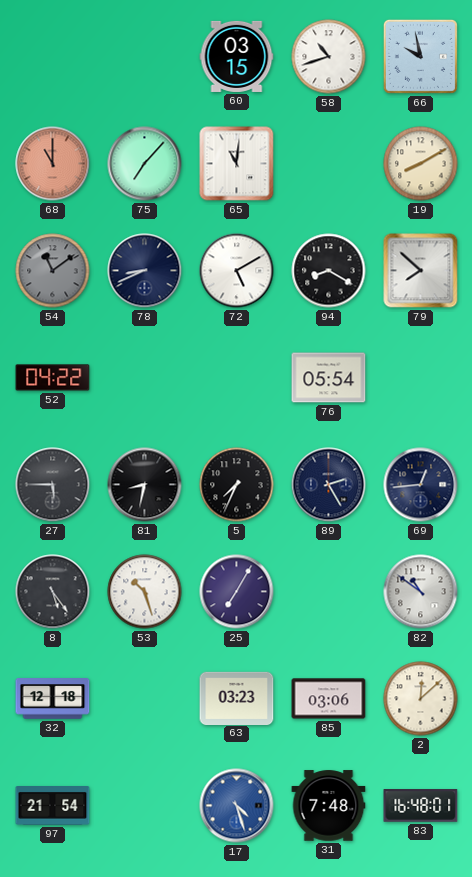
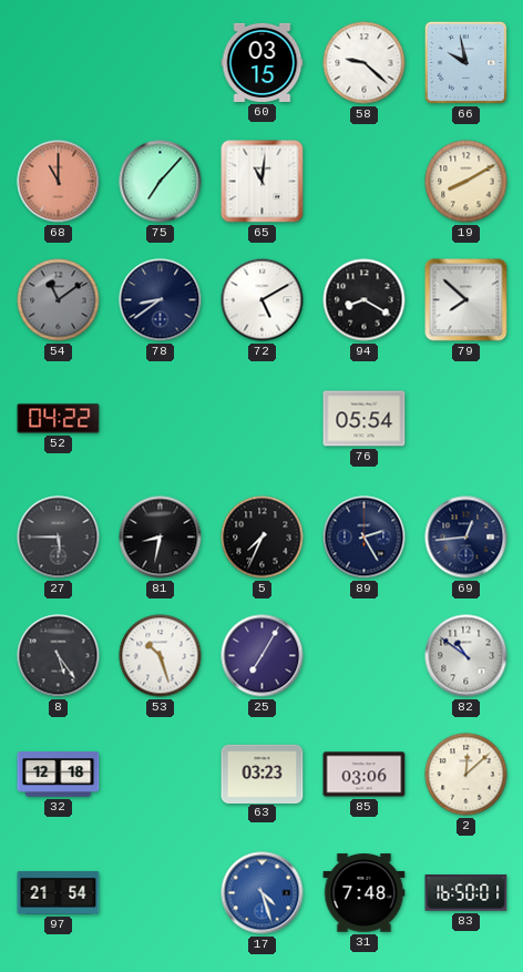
58: 10:42 -> 9:22 (365, 63)
78: 8:41 -> 8:39 (161, 300)
83: 16:48 -> 16:50 (466, 893)
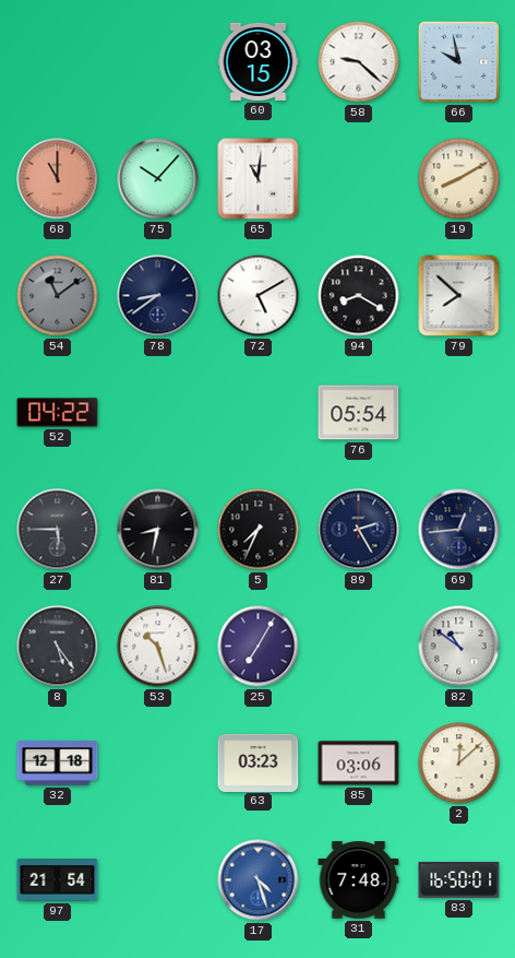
75: 7:07 -> 10:07 (158, 179)
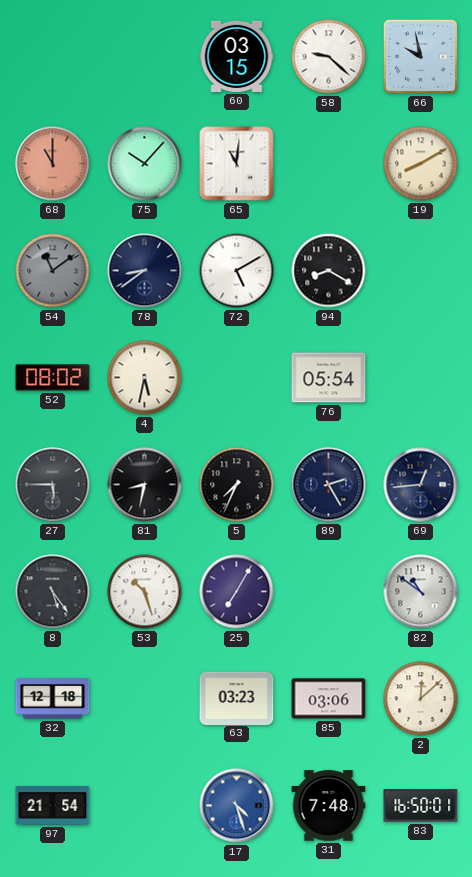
79: 7:52 -> none (459, 296)
52: 04:22 -> 08:02 (53, 378)
4: none -> 5:32 (145, 378)
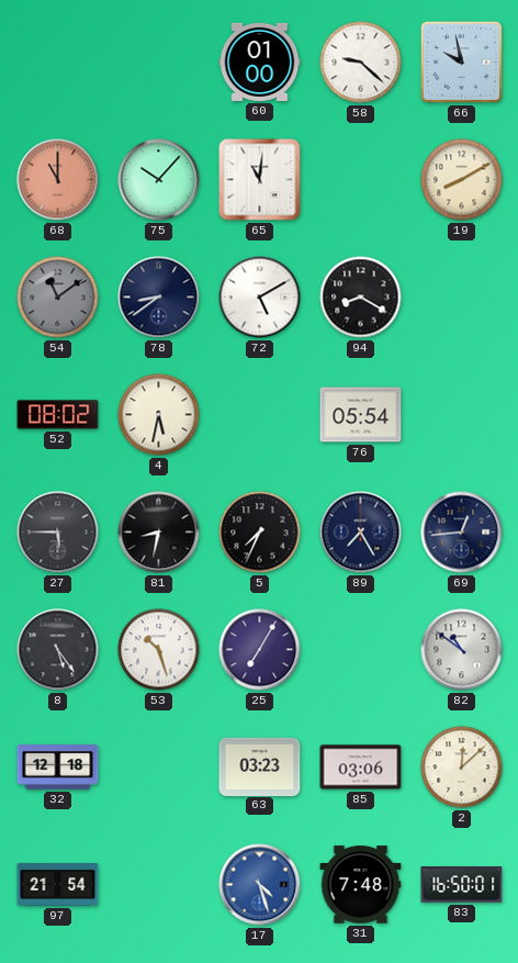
60: 03:15 -> 01:00 (260, 61)
89: 2:25 -> 7:25 (361, 533)
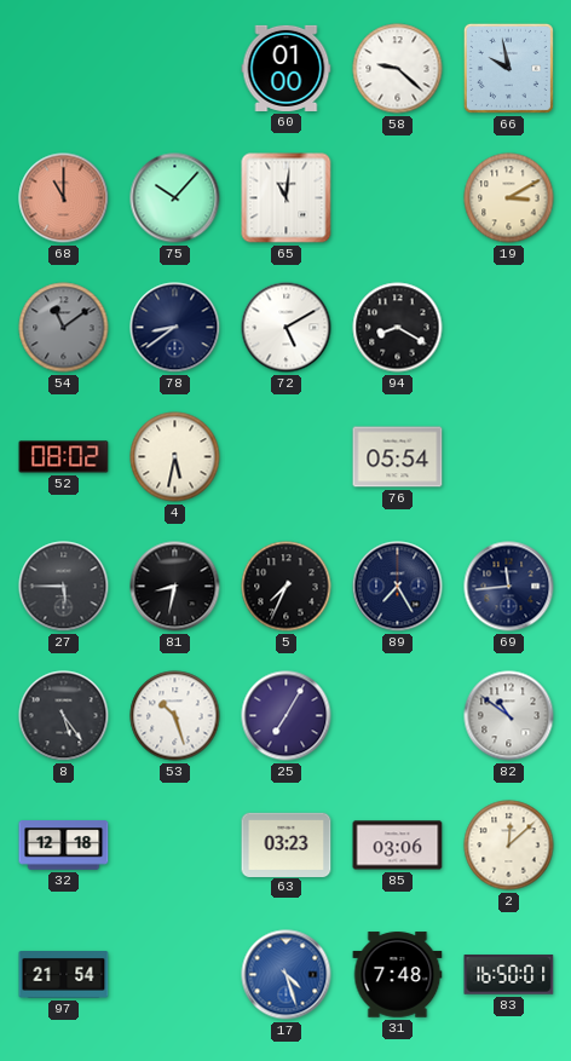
19: 8:10 -> 3:10 (509, 198)
69: 12:44 -> 11:44 (509, 587)
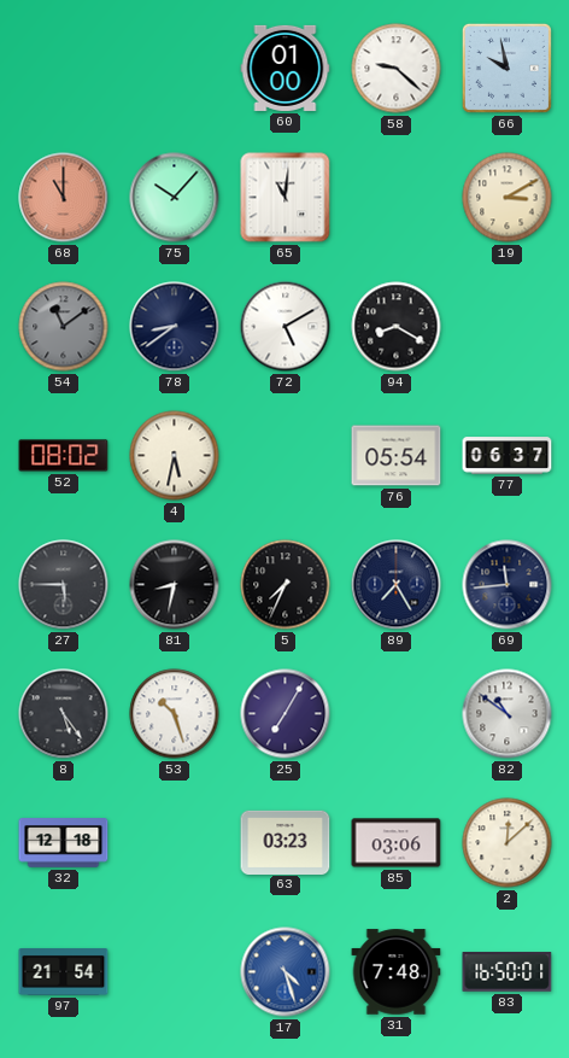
77: none -> 06:37 (508, 456)
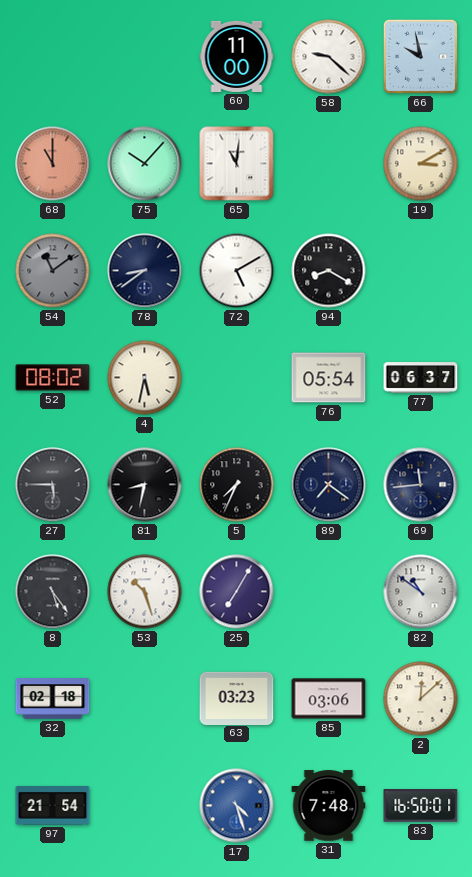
60: 01:00 -> 11:00 (237, 56)
89: 7:25 -> 7:21 (329, 485)
32: 12:18 -> 02:18 (53, 699)
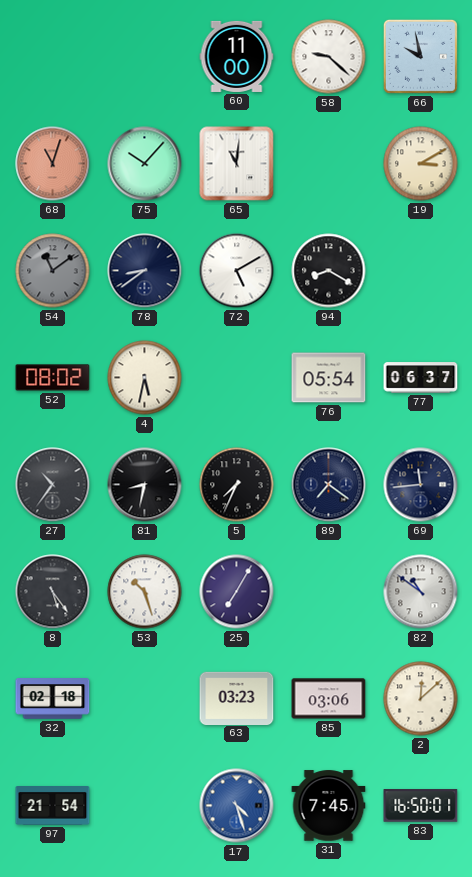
68: 11:00 -> 11:03 (53, 164)
27: 5:45 -> 10:36 (53, 485)
31: 7:48 -> 7:45 (329, 806)
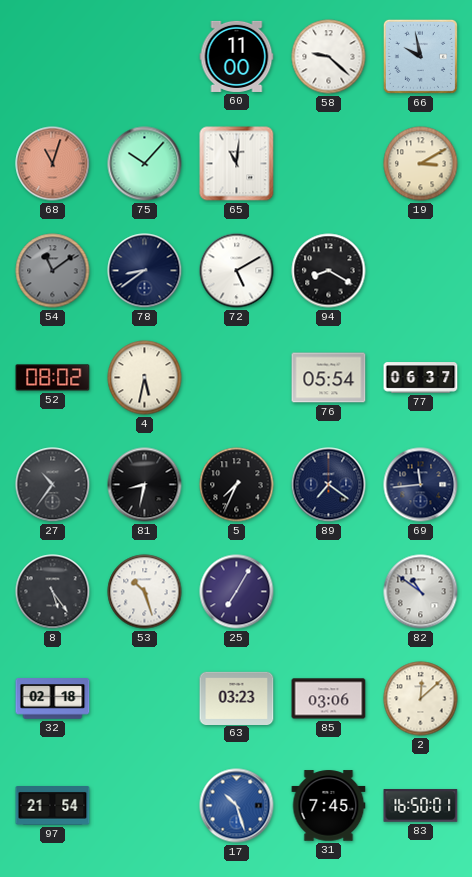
17: 4:27 -> 10:27 (237, 806)
